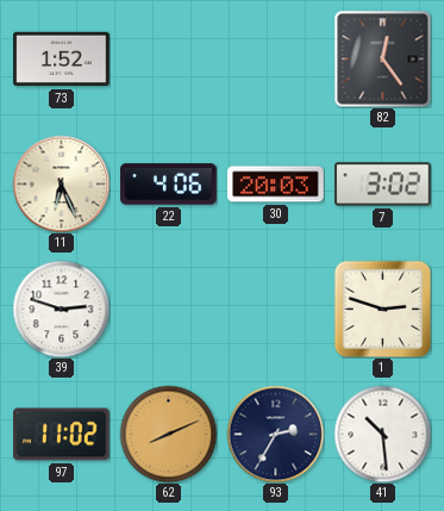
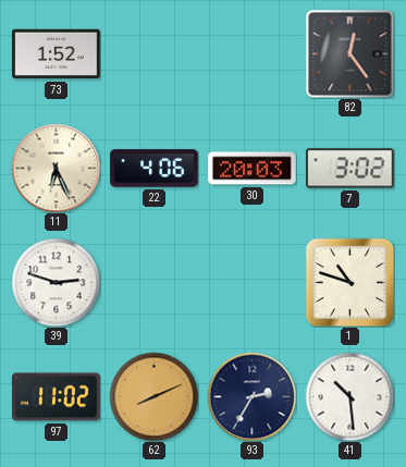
1: 2:48 -> 10:48 (349, 282)
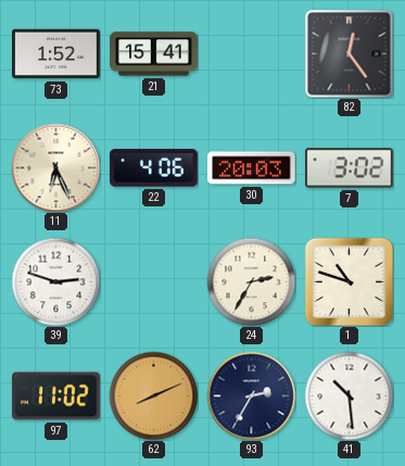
21: none -> 15:41 (154, 54)
24: none -> 2:35 (251, 281)
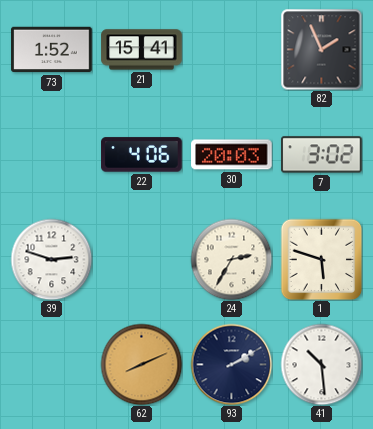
82: 12:24 -> 1:56 (321, 49)
11: 6:26 -> none (55, 167)
1: 10:48 -> 5:48 (321, 259)
97: 11:02 -> none (56, 396)
93: 2:35 -> 2:10 (231, 364)
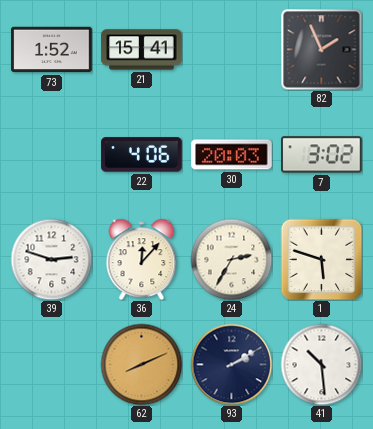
36: none -> 12:07 (142, 259)
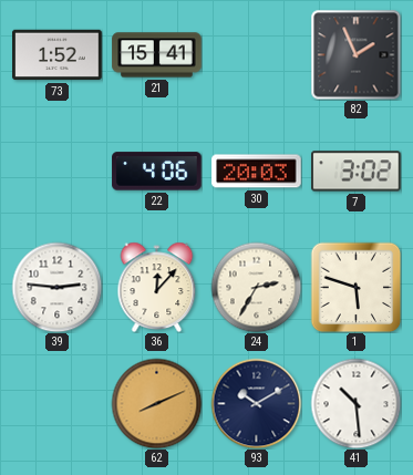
39: 2:48 -> 2:46 (56, 287)
93: 2:10 -> 10:10 (256, 403)
